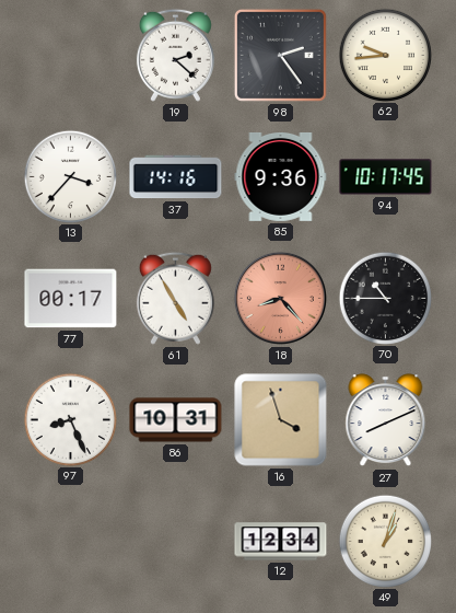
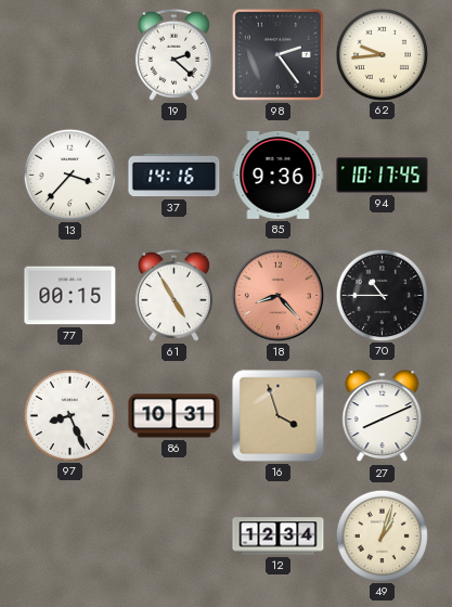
77: 00:17 -> 00:15 (70, 296)
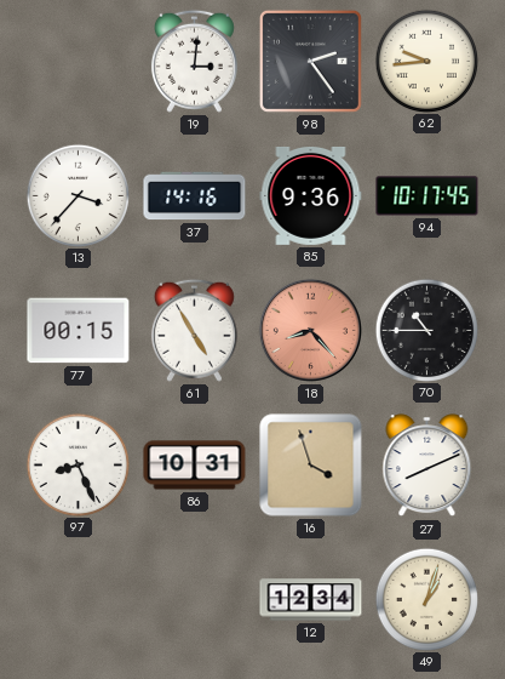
19: 2:22 -> 3:01 (194, 61)
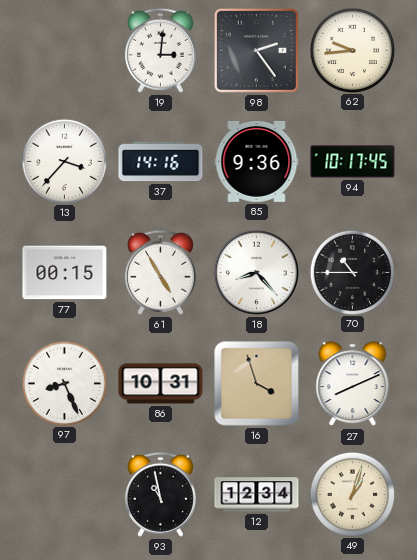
18 dial: salmon -> white (256, 272)
93: none -> 10:58 (160, 494)
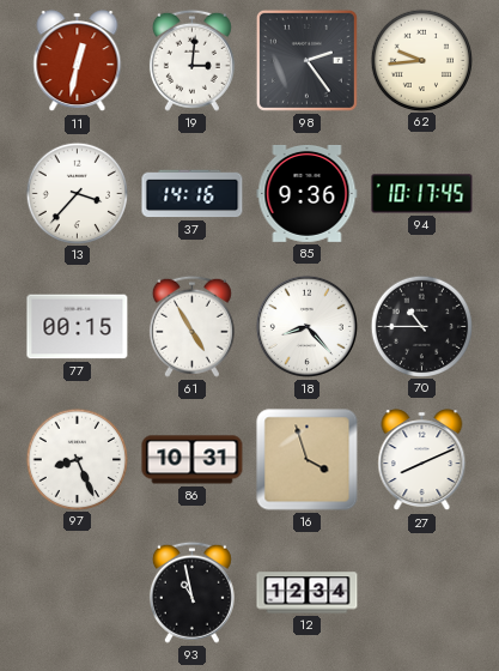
11: none -> 12:32 (78, 61)
49: 1:03 -> none (352, 494)
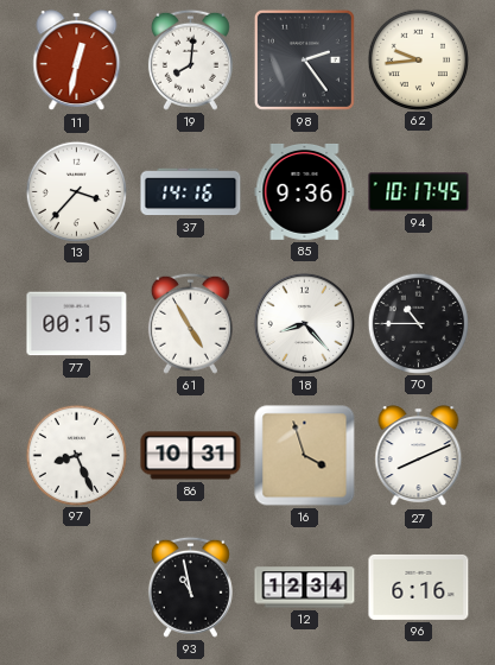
19: 3:01 -> 8:01 (190, 59)
96: none -> 6:16 (419, 587)
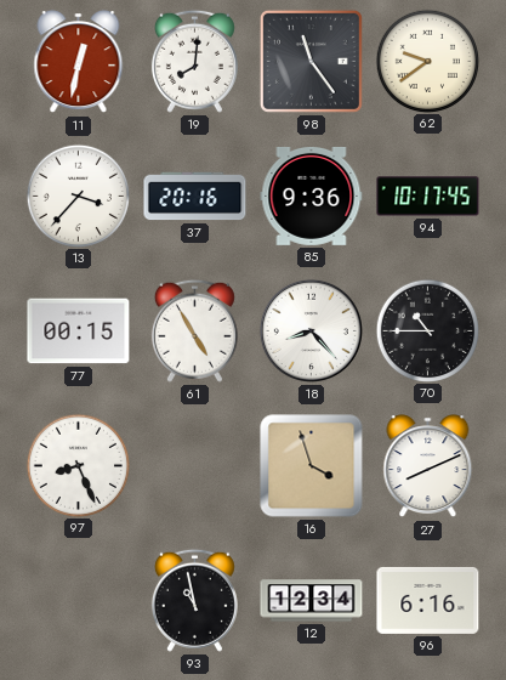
98: 2:24 -> 11:24 (311, 61)
62: 9:44 -> 9:39 (427, 61)
37: 14:16 -> 20:16 (195, 197)
86: 10:31 -> none (191, 456)
